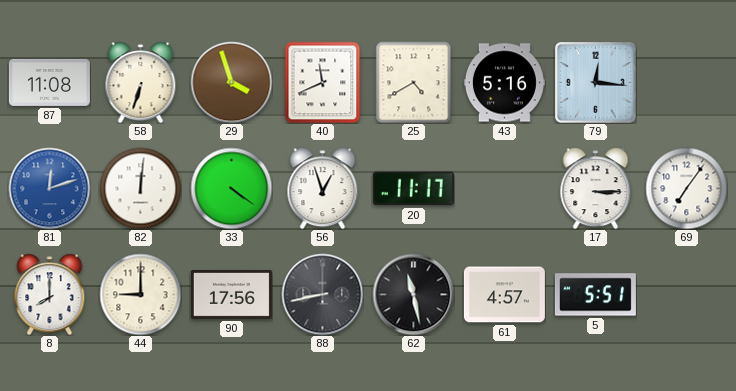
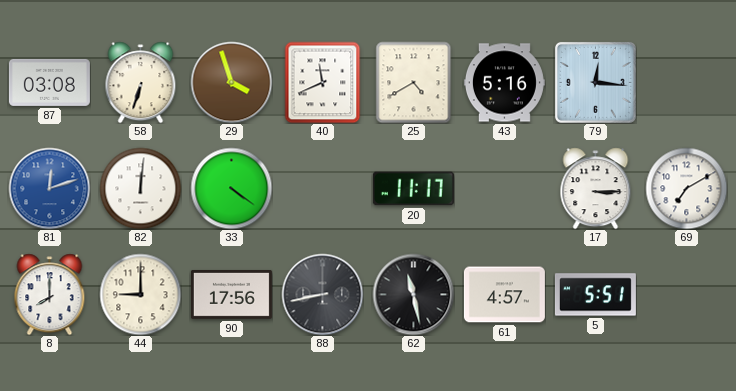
87: 11:08 -> 03:08 (49, 82)
56: 12:57 -> none (323, 188)
69: 7:06 -> 7:10 (686, 188)
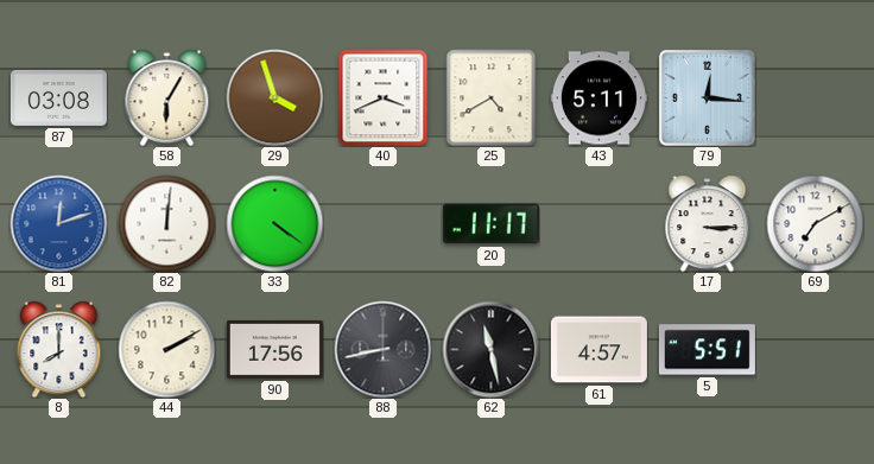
58: 6:33 -> 6:05 (167, 97)
40: 11:41 -> 3:41 (384, 97)
43: 5:16 -> 5:11 (598, 98)
44: 9:00 -> 2:10 (166, 349)
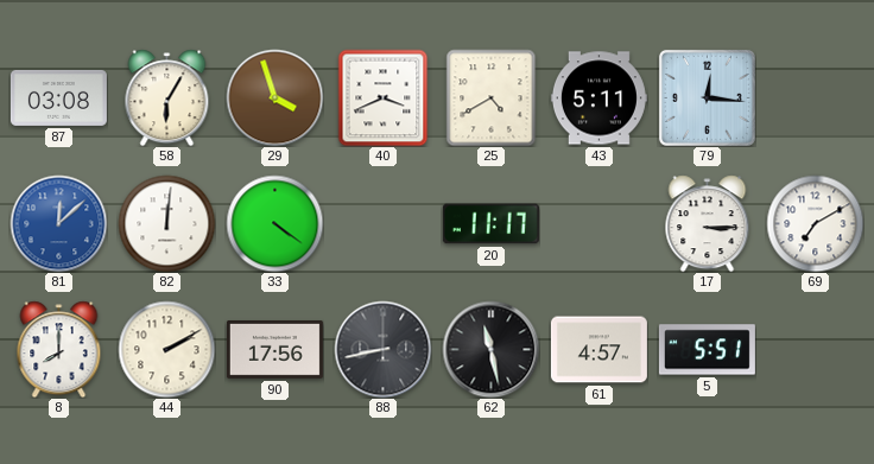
81: 12:12 -> 12:08 (58, 223)
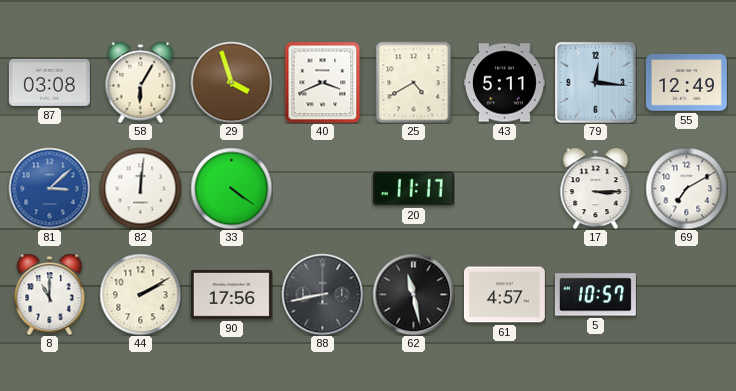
55: none -> 12:49 (686, 83)
81: 12:08 -> 3:08 (49, 188)
8: 8:00 -> 11:00 (50, 294)
5: 5:51 -> 10:57 (595, 295)
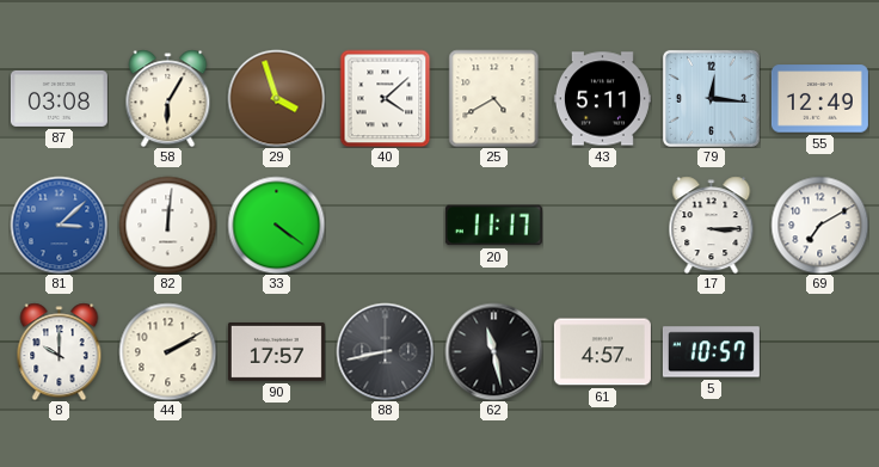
40: 3:41 -> 4:08 (386, 98)
8: 11:00 -> 10:00 (60, 351)
90: 17:56 -> 17:57 (276, 351)
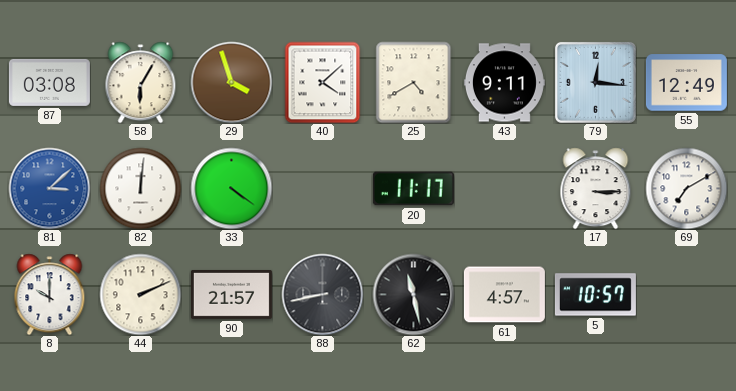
43: 5:11 -> 9:11 (504, 83)
44: 2:10 -> 2:11 (140, 294)
90: 17:57 -> 21:57 (231, 294)
